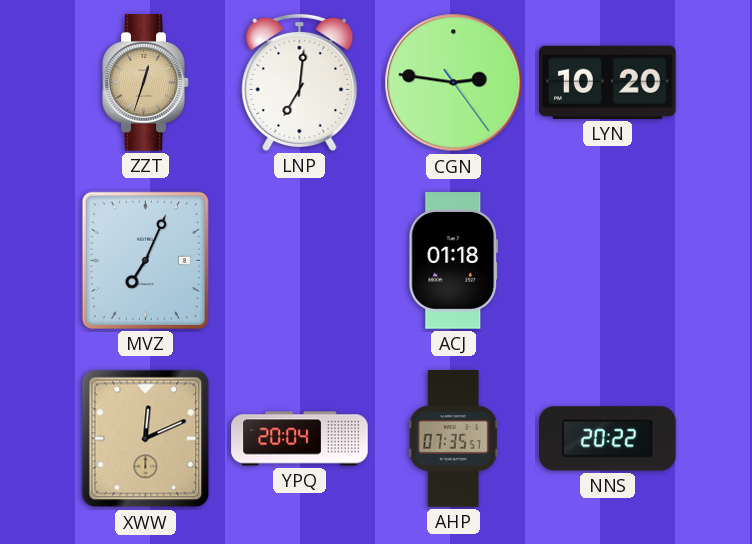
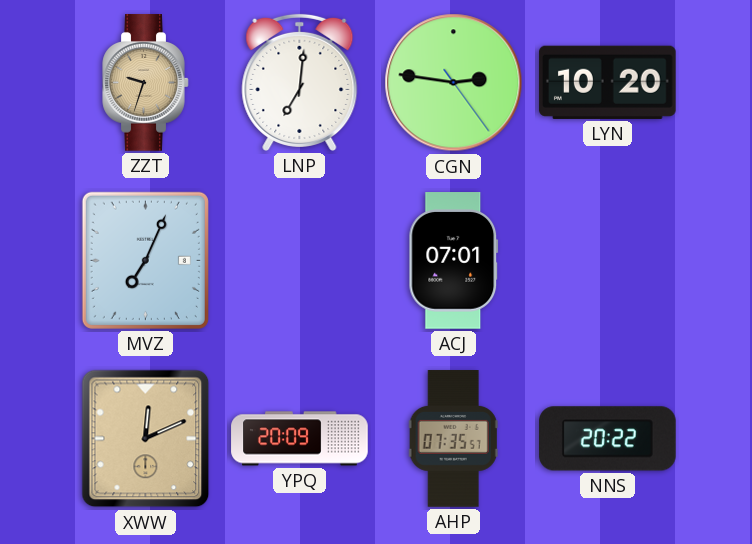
ZZT: 12:33 -> 9:33 (146, 83)
ACJ: 01:18 -> 07:01 (454, 261)
YPQ: 20:04 -> 20:09 (300, 439)
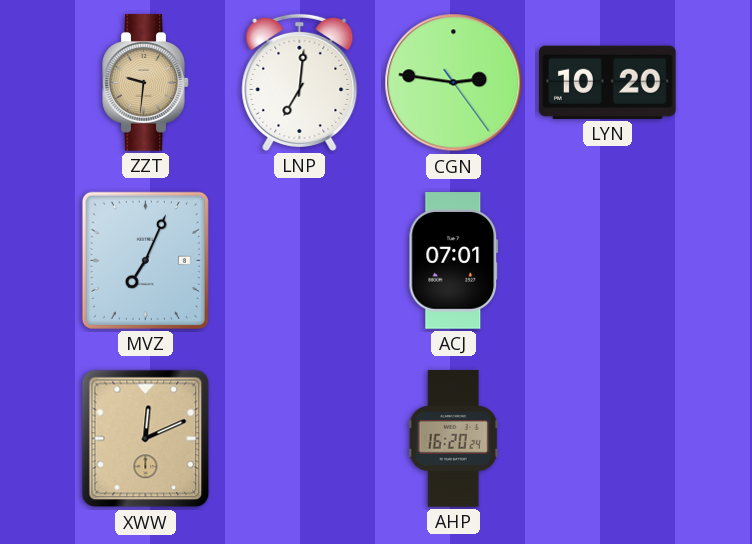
ZZT: 9:33 -> 9:31 (146, 83)
YPQ: 20:09 -> none (300, 439)
AHP: 07:35 -> 16:20 (453, 439)
NNS: 20:22 -> none (608, 439)
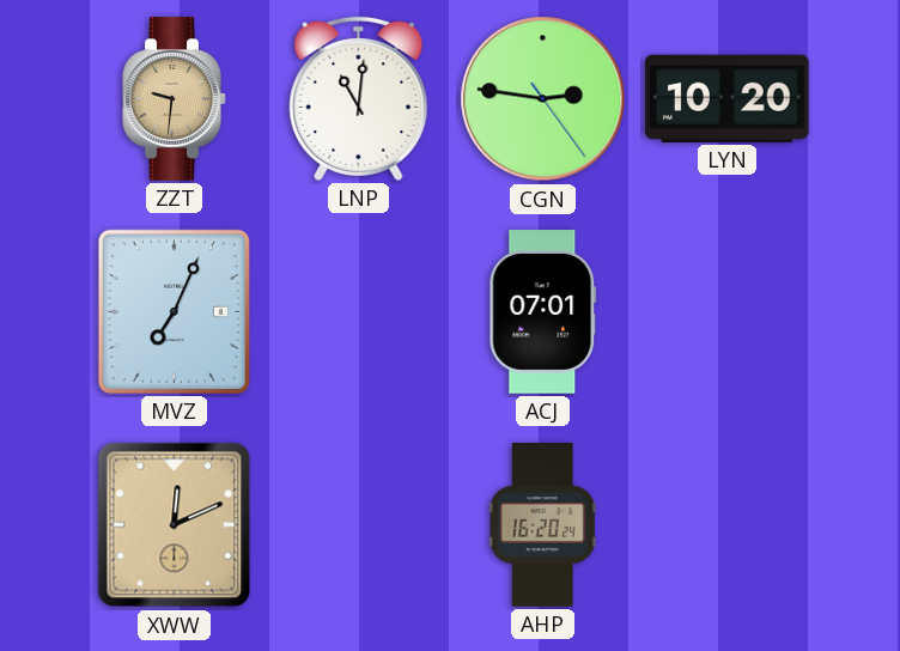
LNP: 7:01 -> 11:01 (359, 98)
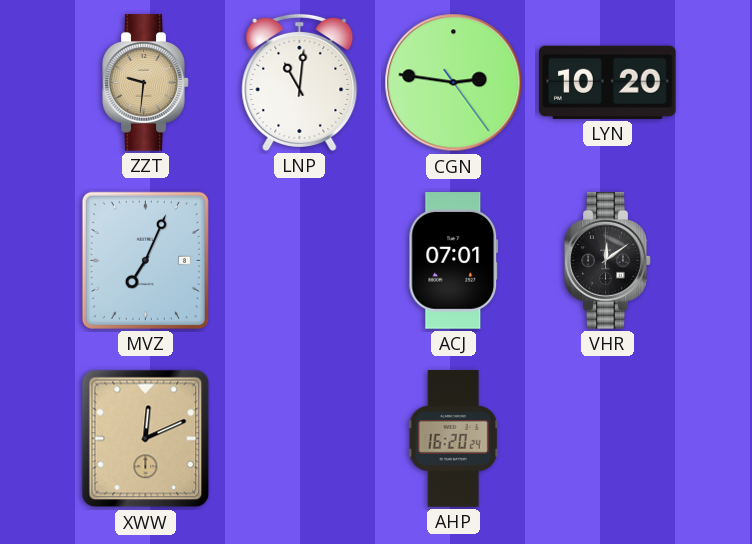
VHR: none -> 12:09 (608, 261)
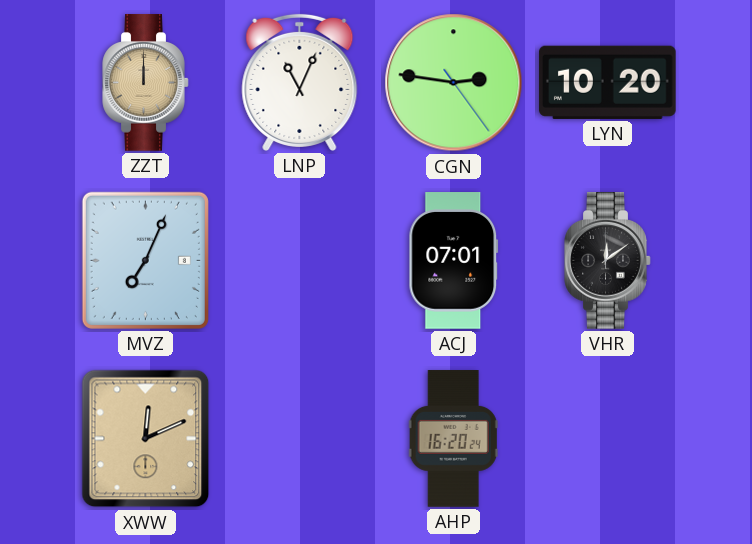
ZZT: 9:31 -> 12:00 (146, 83)
LNP: 11:01 -> 11:04 (300, 82)
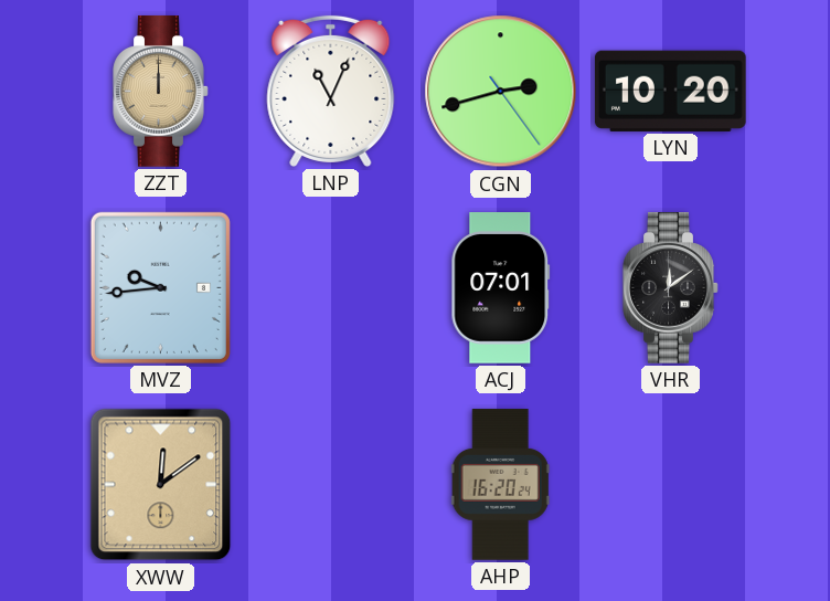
CGN: 2:46 -> 2:42 (501, 92)
MVZ: 7:04 -> 9:44 (160, 287)
XWW: 12:11 -> 12:09 (161, 485)
